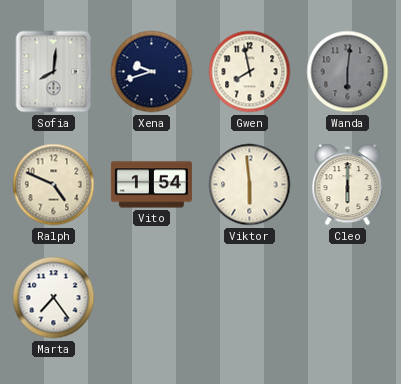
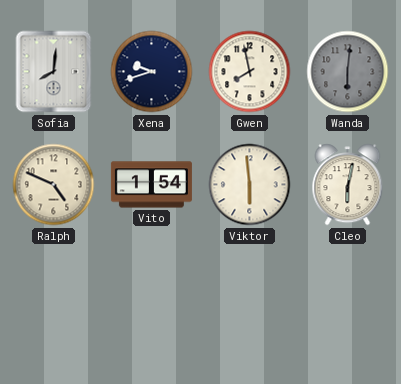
Cleo: 6:00 -> 6:02 (348, 185)
Marta: 7:24 -> none (54, 298)
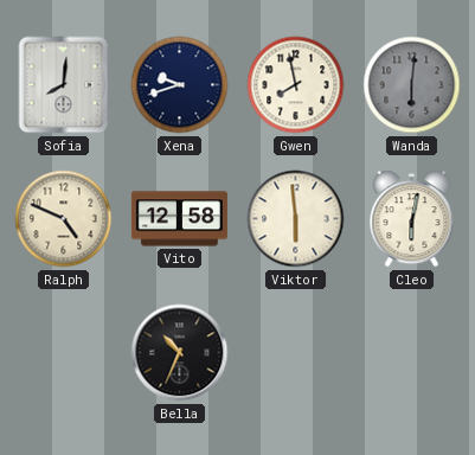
Vito: 1:54 -> 12:58 (179, 219)
Bella: none -> 10:34 (180, 353)
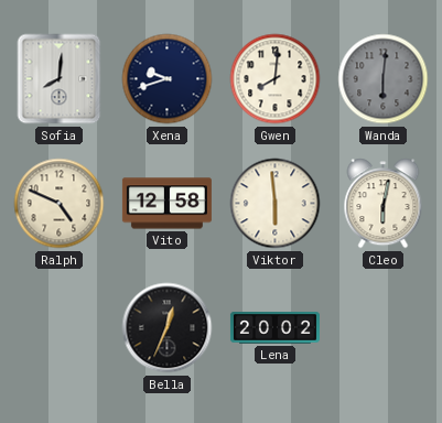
Gwen: 7:58 -> 8:01 (276, 79)
Bella: 10:34 -> 12:34 (168, 328)
Lena: none -> 20:02 (274, 328)
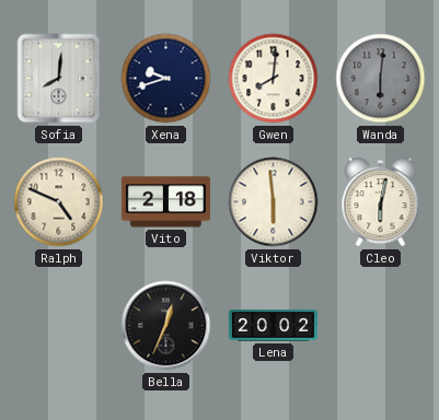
Vito: 12:58 -> 2:18 (165, 202)
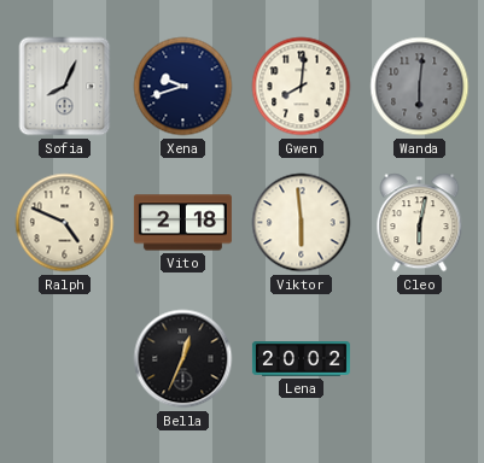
Sofia: 8:01 -> 8:04 (65, 87)
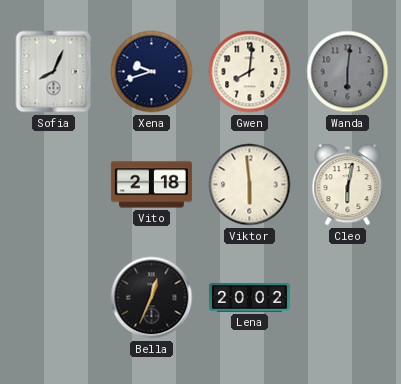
Ralph: 4:49 -> none (65, 223)
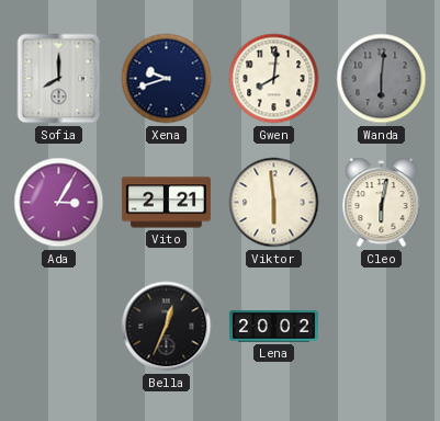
Sofia: 8:04 -> 8:00 (59, 79)
Ada: none -> 3:05 (59, 203)
Vito: 2:18 -> 2:21 (166, 203)
